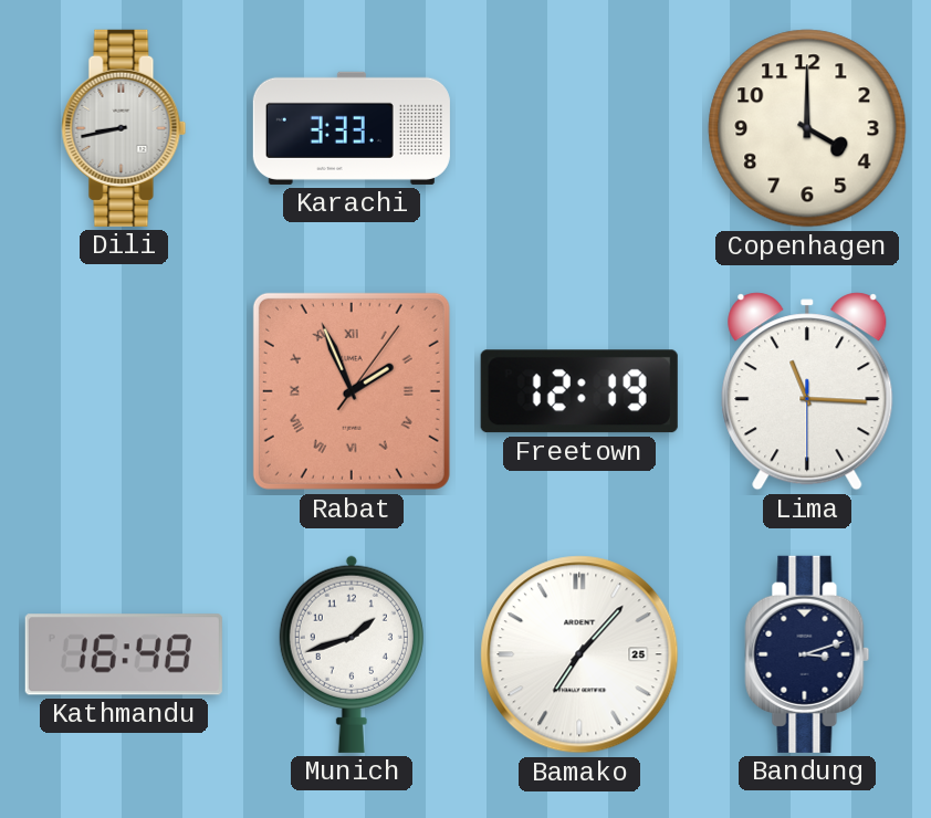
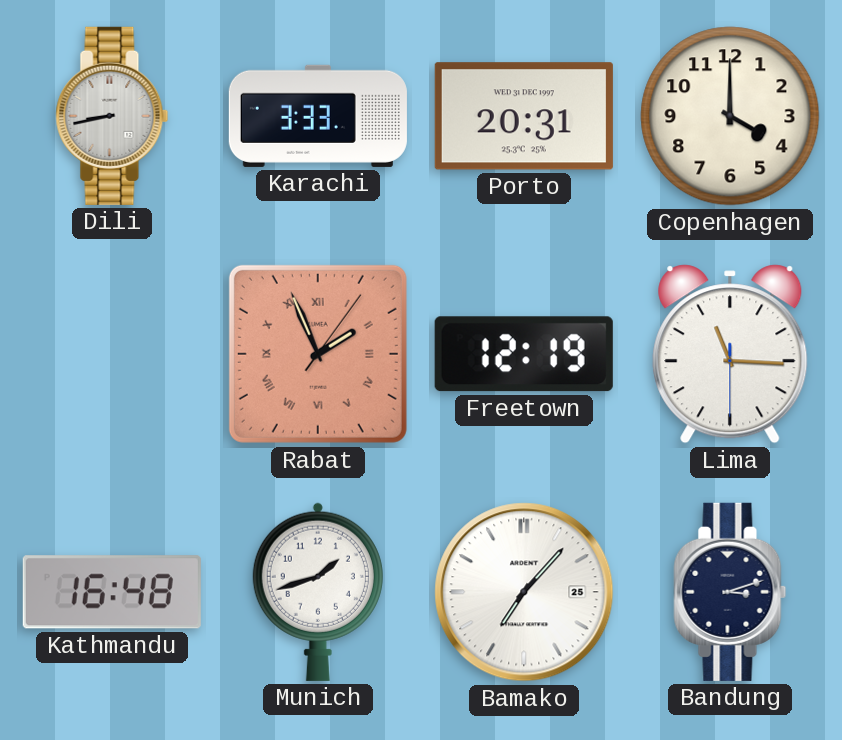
Porto: none -> 20:31 (524, 116)
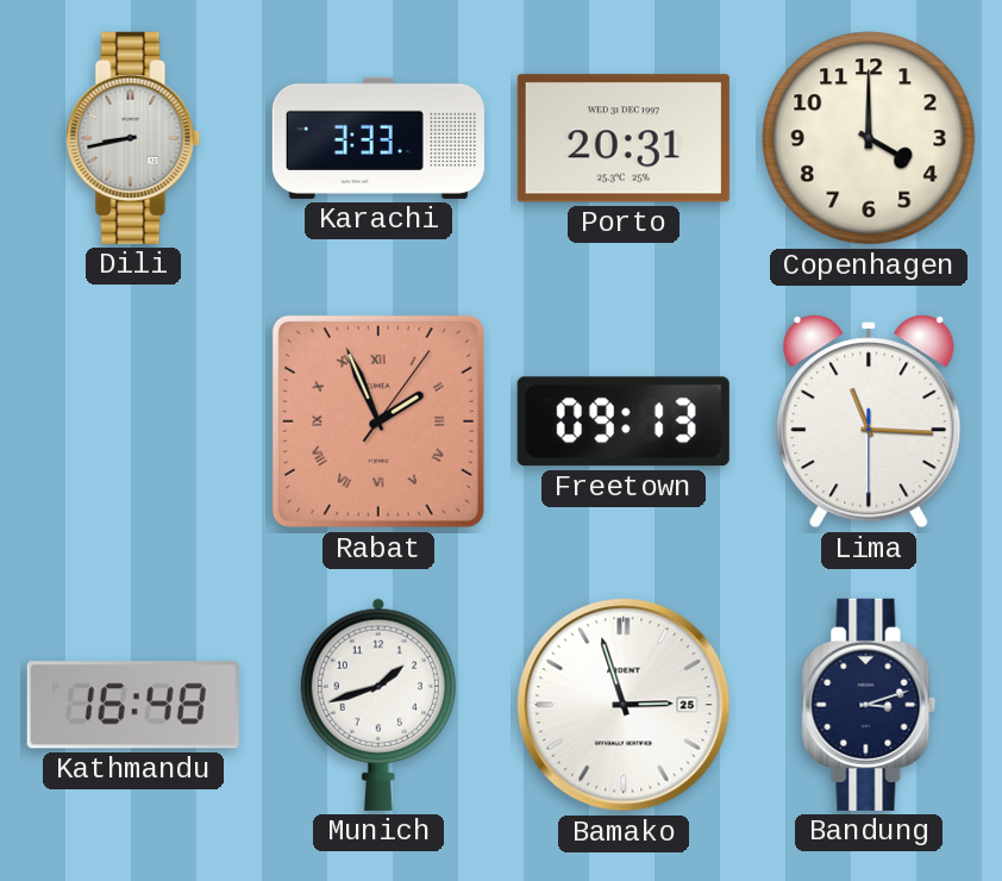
Freetown: 12:19 -> 09:13 (624, 421)
Bamako: 7:07 -> 2:57 (624, 705)
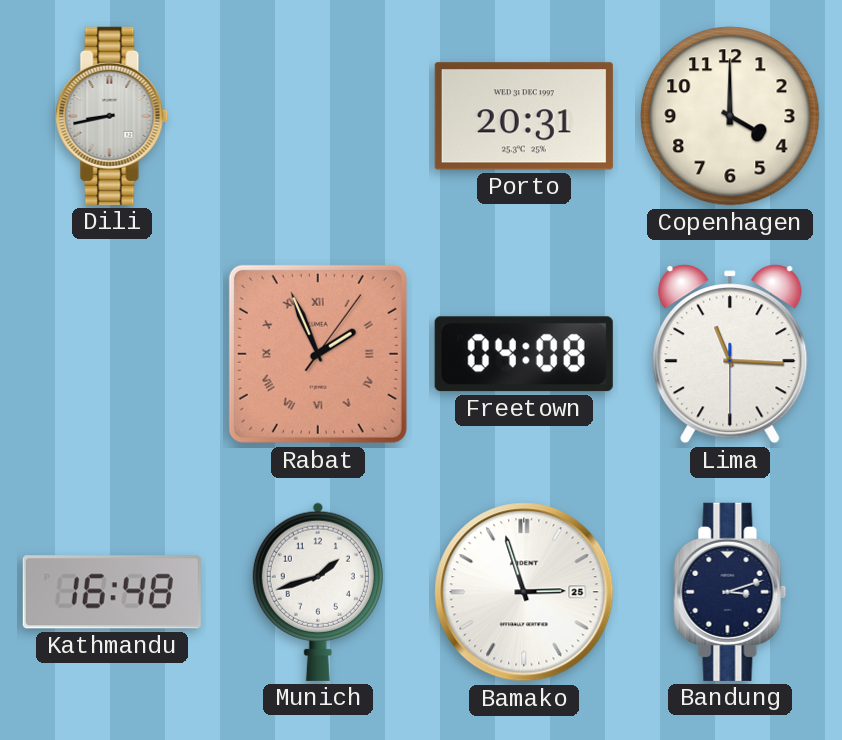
Karachi: 3:33 -> none (378, 138)
Freetown: 09:13 -> 04:08 (524, 354)
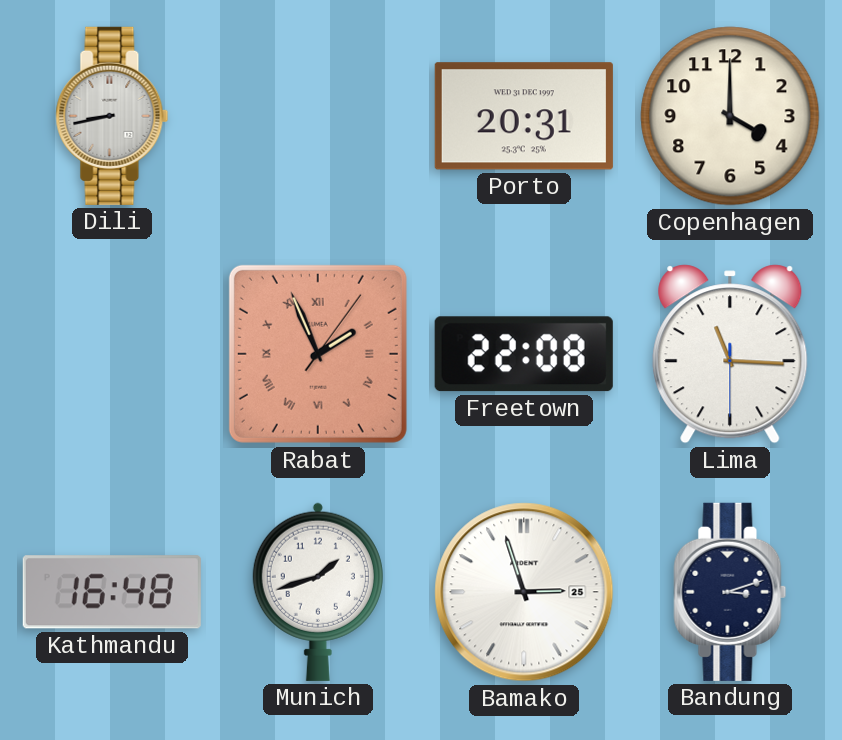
Freetown: 04:08 -> 22:08 (524, 354)
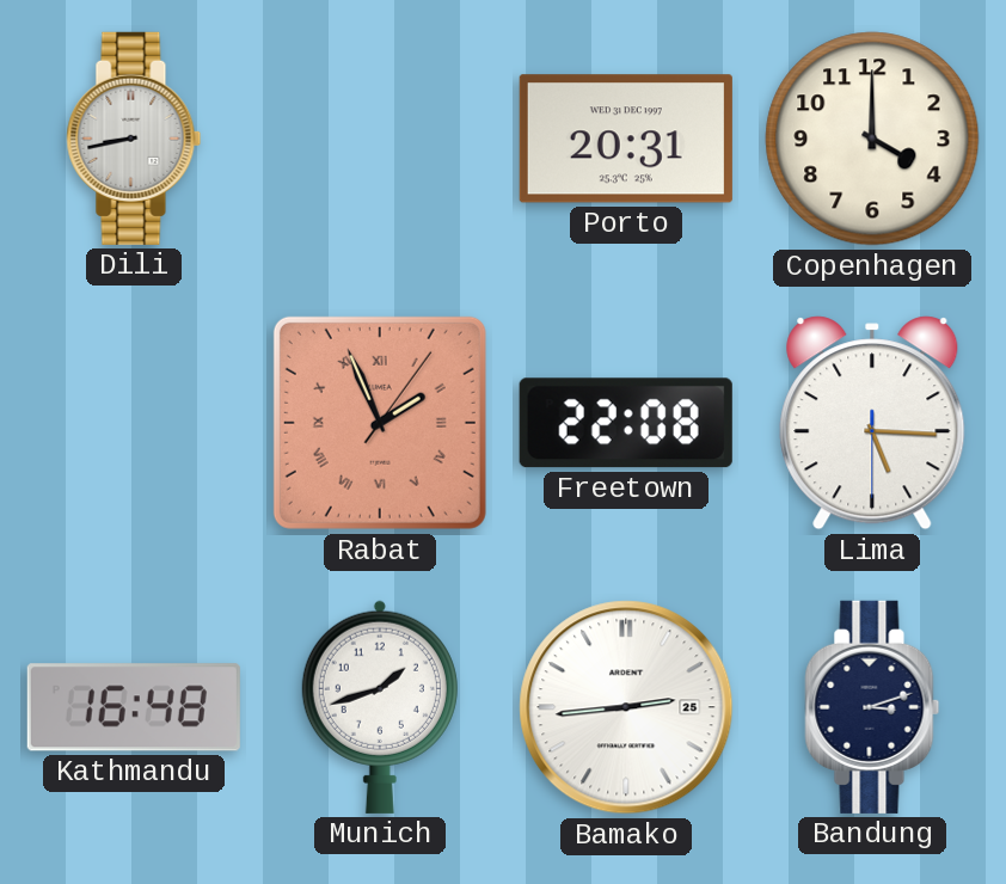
Lima: 11:15 -> 5:15 (872, 423)
Bamako: 2:57 -> 2:44 (626, 707)
